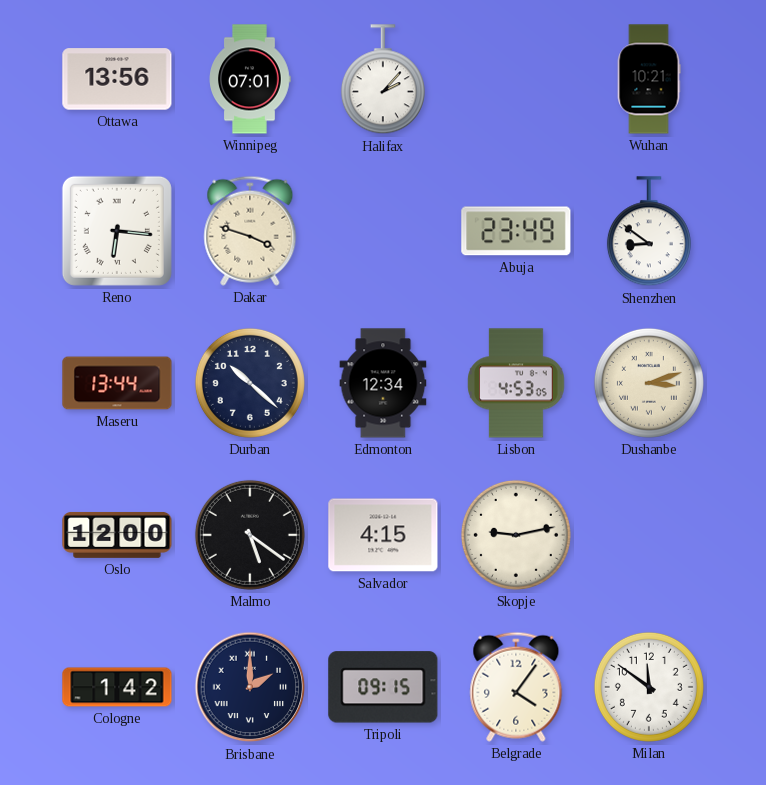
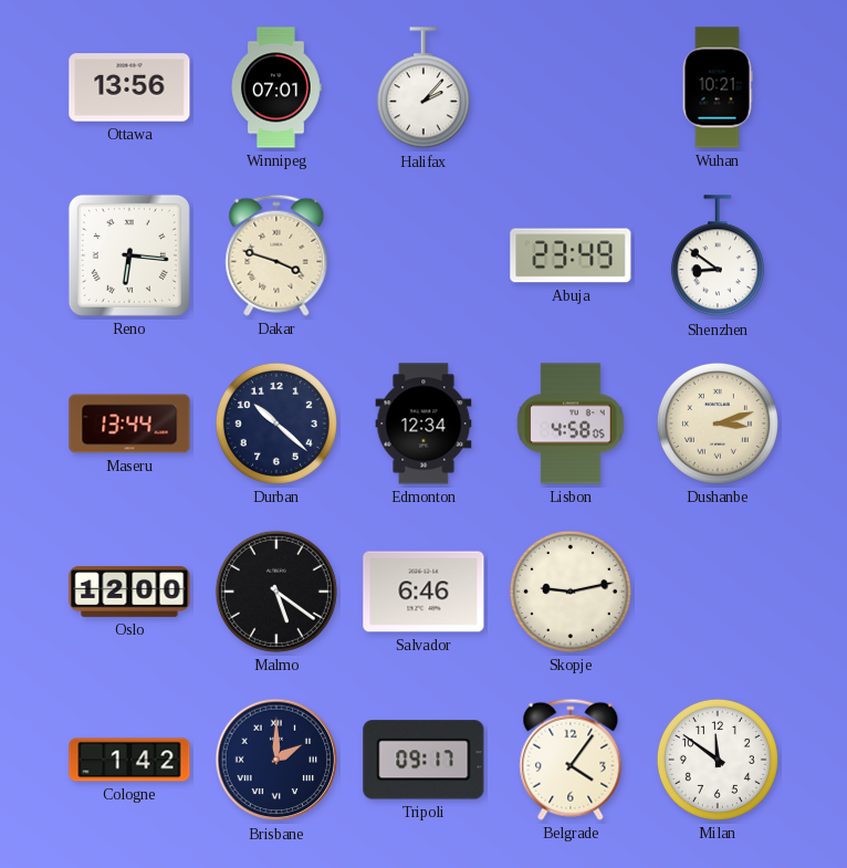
Lisbon: 4:53 -> 4:58 (571, 423)
Salvador: 4:15 -> 6:46 (423, 592)
Tripoli: 09:15 -> 09:17 (423, 760)
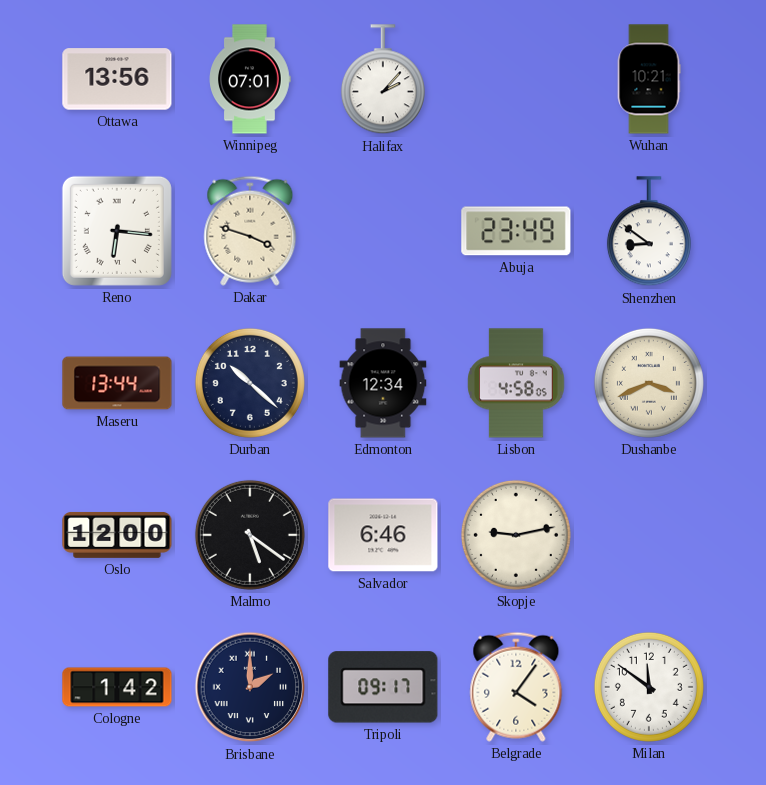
Dushanbe: 3:12 -> 3:41 (649, 383)
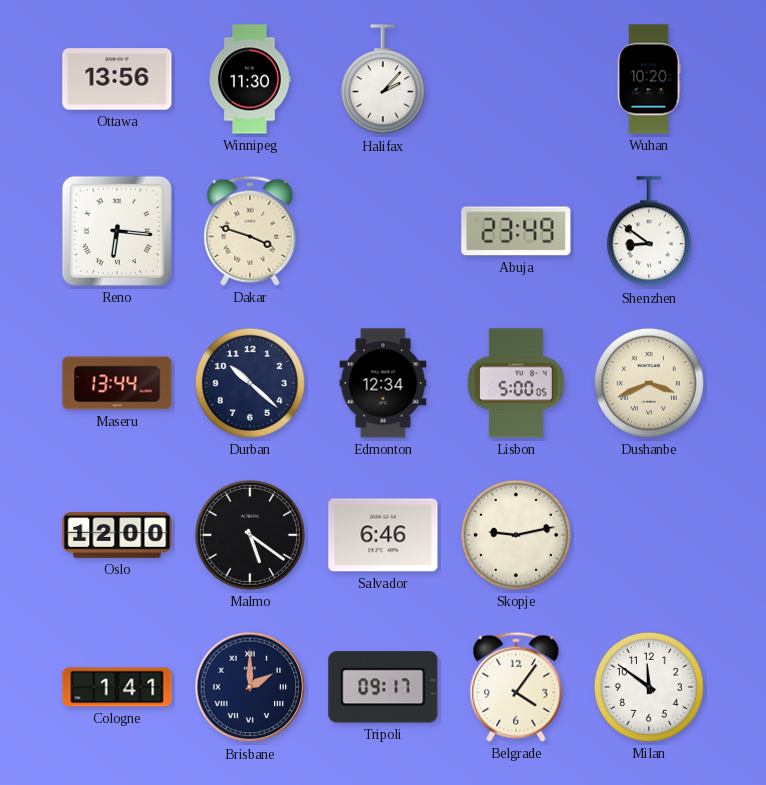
Winnipeg: 07:01 -> 11:30 (250, 79)
Wuhan: 10:21 -> 10:20 (649, 79)
Lisbon: 4:58 -> 5:00 (516, 383)
Cologne: 1:42 -> 1:41 (117, 687)
